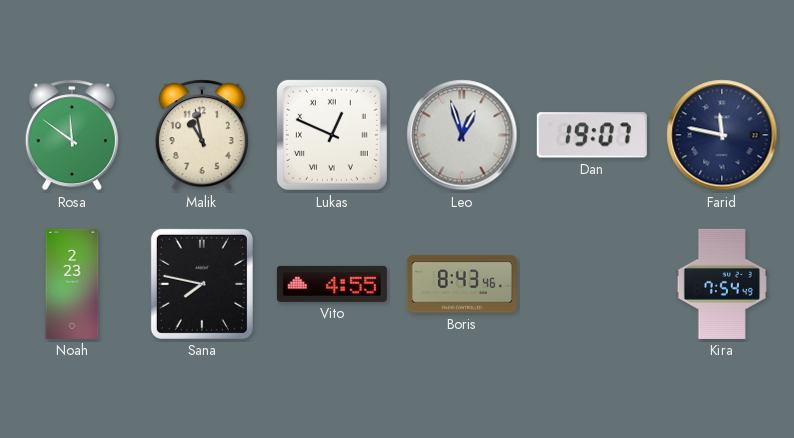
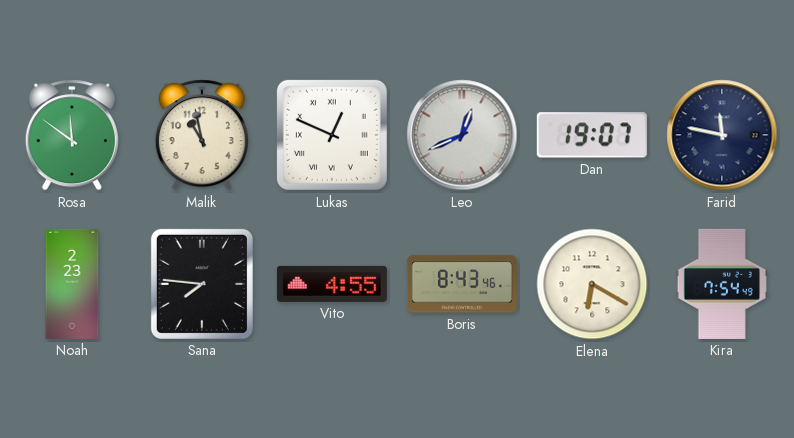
Leo: 12:57 -> 12:41 (462, 135)
Sana: 7:47 -> 7:46 (202, 284)
Elena: none -> 6:20 (592, 284)
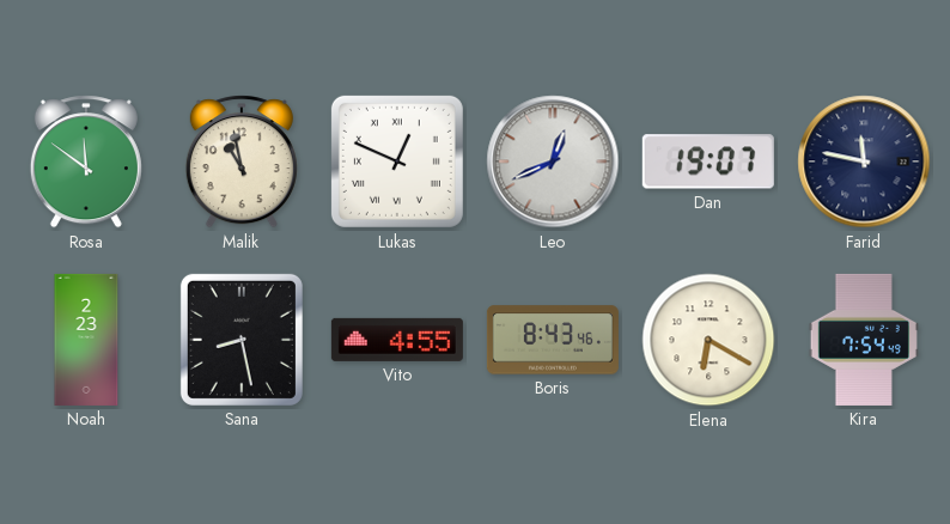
Sana: 7:46 -> 8:28 (242, 340)
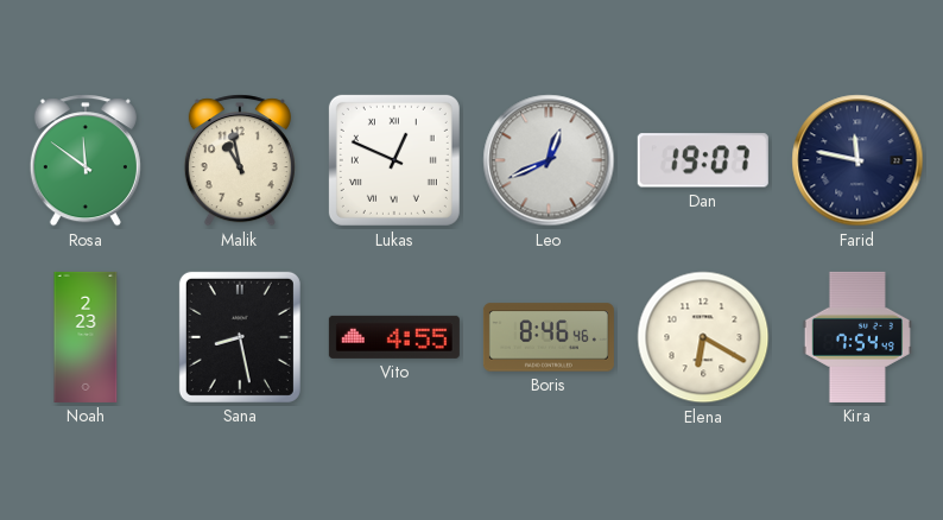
Boris: 8:43 -> 8:46 (549, 337)
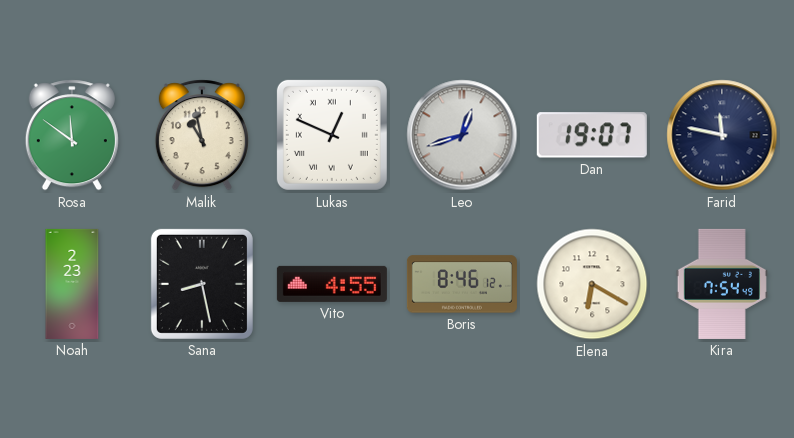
Leo: 12:41 -> 12:42 (462, 135)
Boris: 8:46:46 -> 8:46:12 (462, 284)
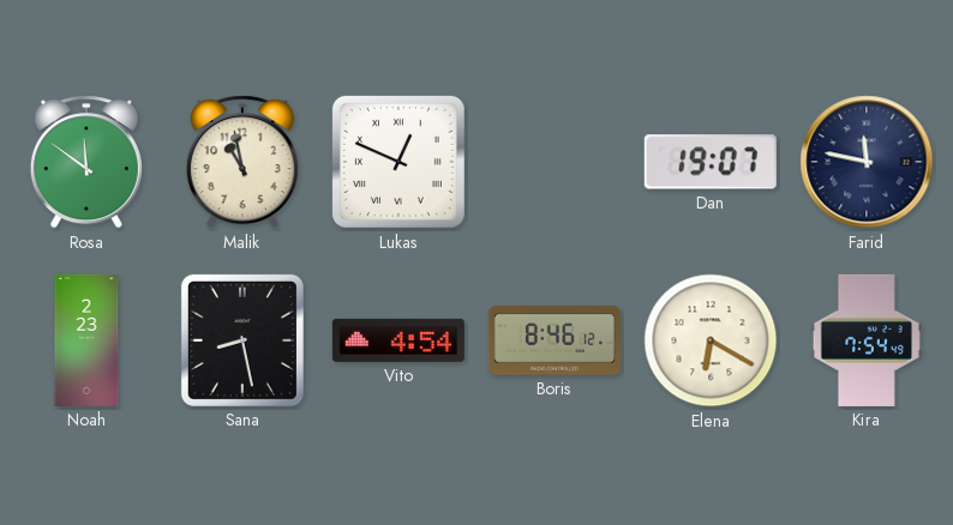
Leo: 12:42 -> none (462, 135)
Vito: 4:55 -> 4:54 (398, 340)
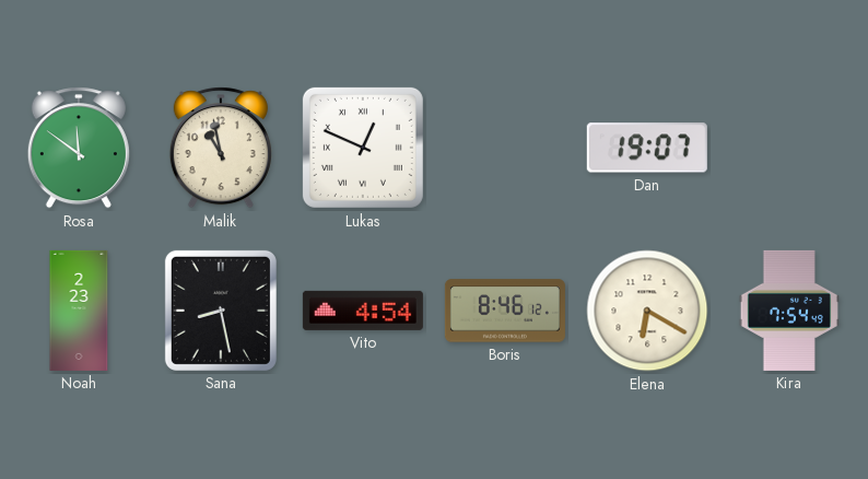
Farid: 11:47 -> none (867, 162)
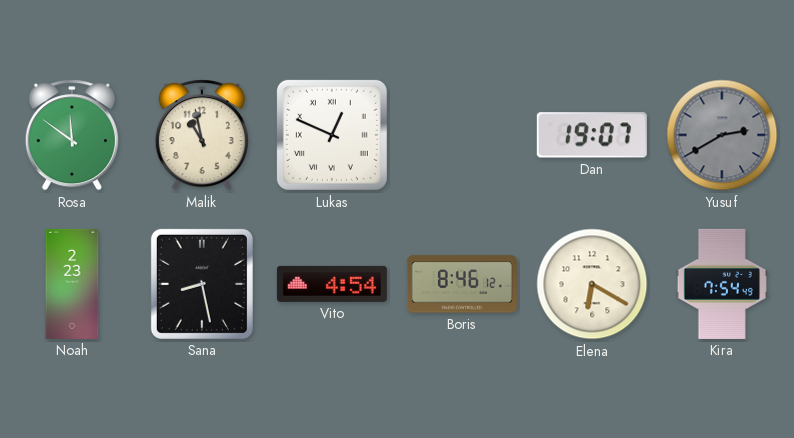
Yusuf: none -> 2:40 (722, 135)
